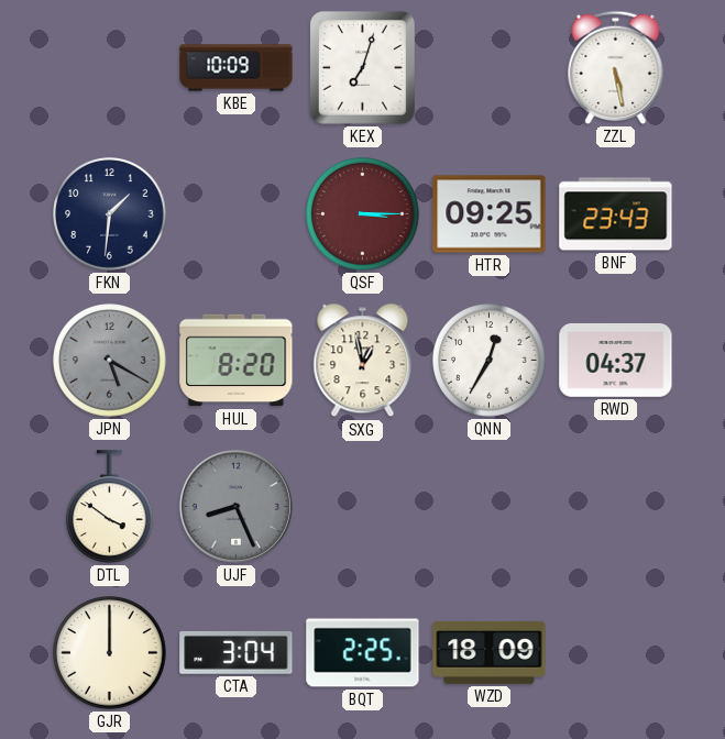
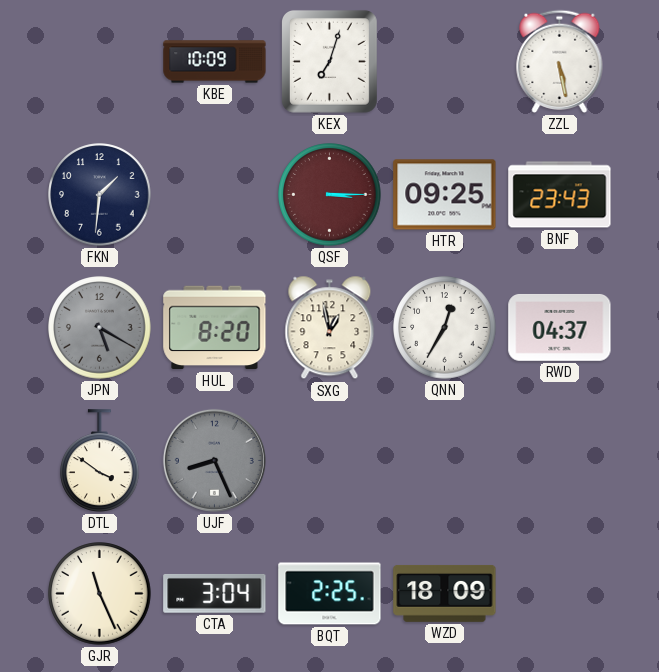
GJR: 12:00 -> 11:26 (100, 594)
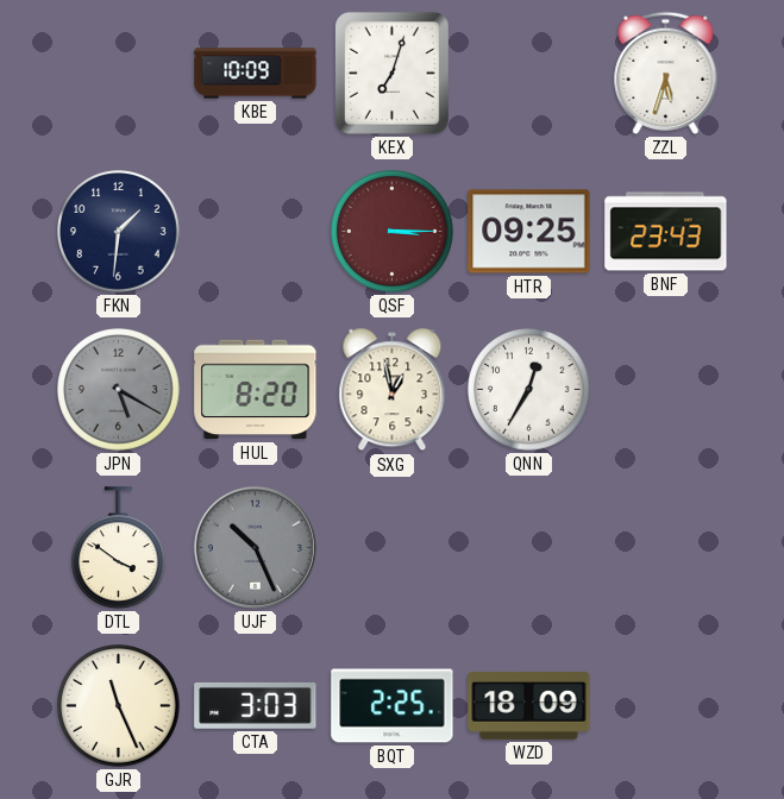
ZZL: 5:28 -> 5:33 (666, 73)
RWD: 04:37 -> none (560, 327)
UJF: 8:26 -> 10:26 (255, 547)
CTA: 3:04 -> 3:03 (256, 705)
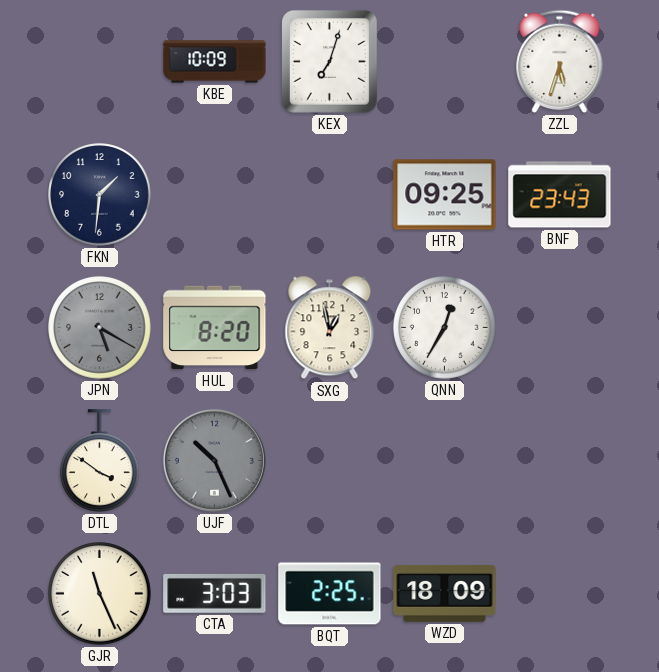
QSF: 3:15 -> none (393, 232)
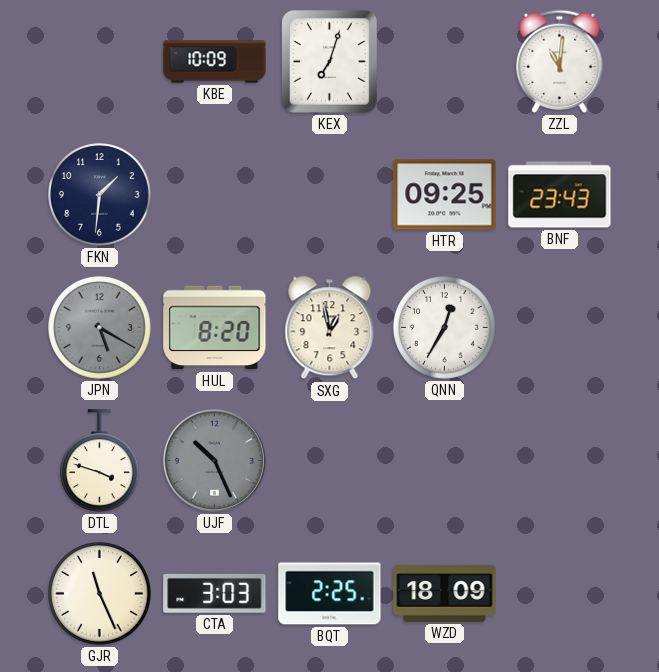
ZZL: 5:33 -> 11:01 (560, 61)
DTL: 3:51 -> 3:48 (100, 461)
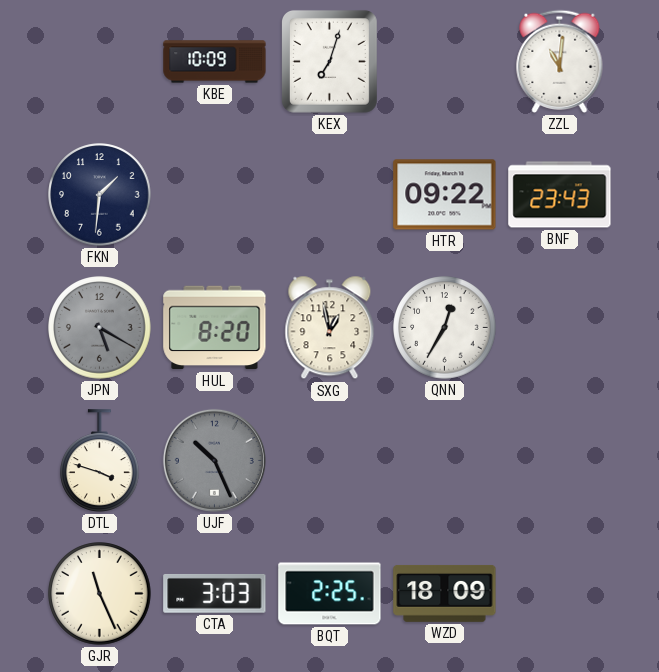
HTR: 09:25 -> 09:22 (445, 195)
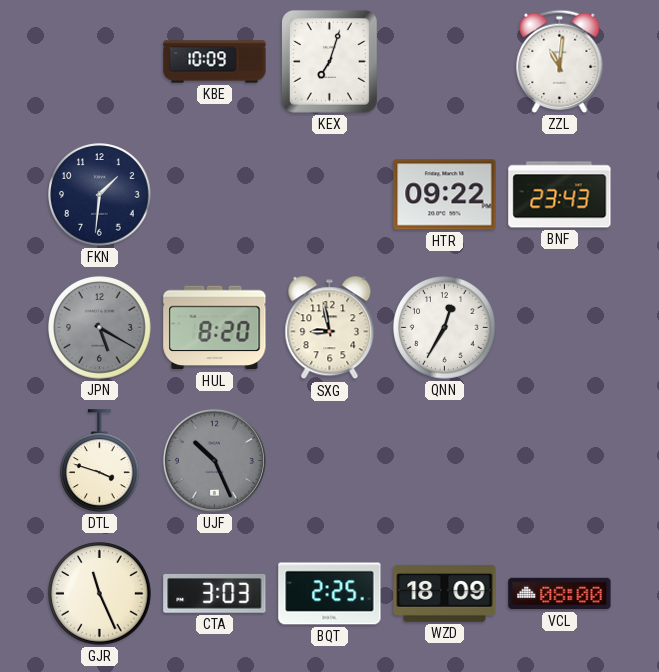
SXG: 12:58 -> 8:58 (330, 328)
VCL: none -> 08:00 (560, 594)
